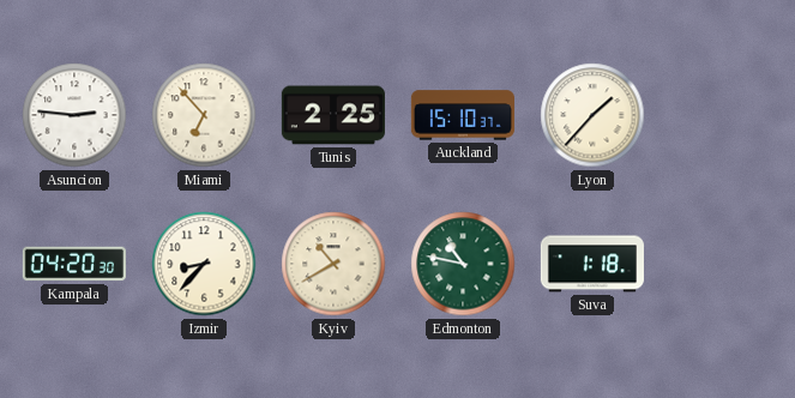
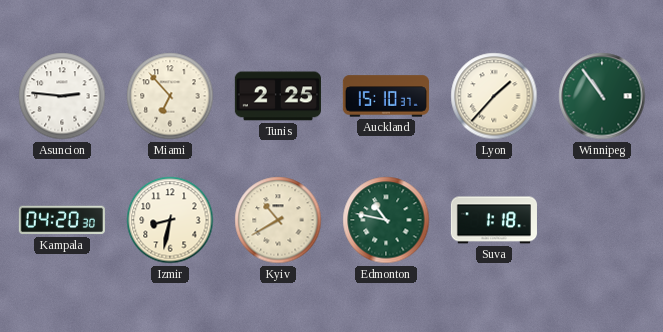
Winnipeg: none -> 10:54 (602, 96)
Izmir: 8:37 -> 8:32 (170, 220)
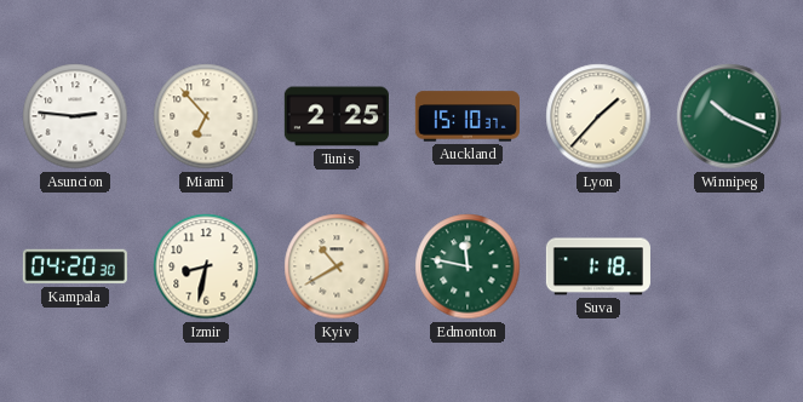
Winnipeg: 10:54 -> 10:19 (729, 116)
Edmonton: 10:47 -> 11:47 (468, 266)
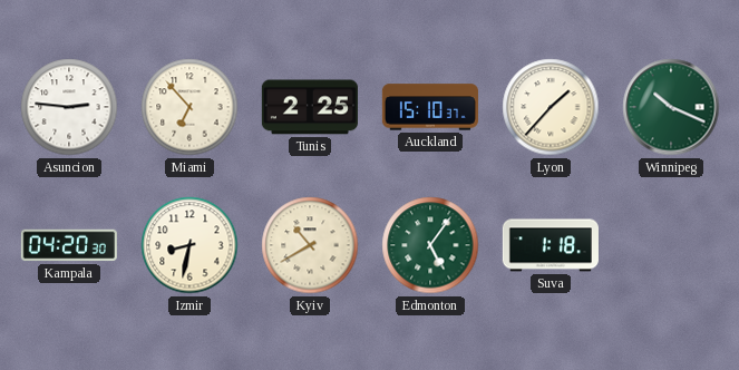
Edmonton: 11:47 -> 5:06 (430, 245)
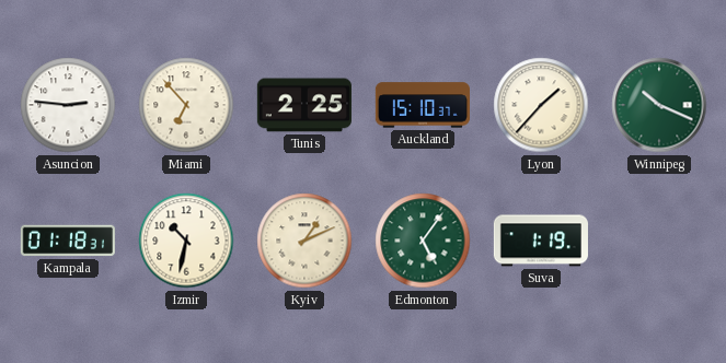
Kampala: 04:20 -> 01:18 (68, 241)
Izmir: 8:32 -> 10:32 (186, 241)
Kyiv: 10:40 -> 1:11 (304, 241)
Suva: 1:18 -> 1:19 (541, 241)
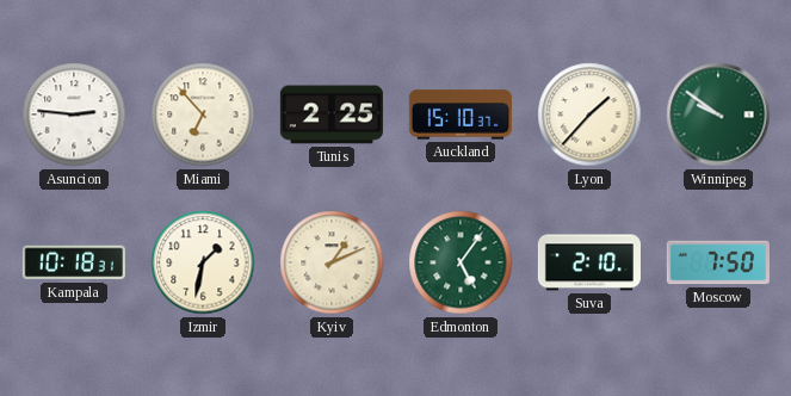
Winnipeg: 10:19 -> 9:51 (718, 115)
Kampala: 01:18 -> 10:18 (74, 262)
Izmir: 10:32 -> 1:32 (203, 262)
Suva: 1:19 -> 2:10 (589, 262)
Moscow: none -> 7:50 (718, 262)
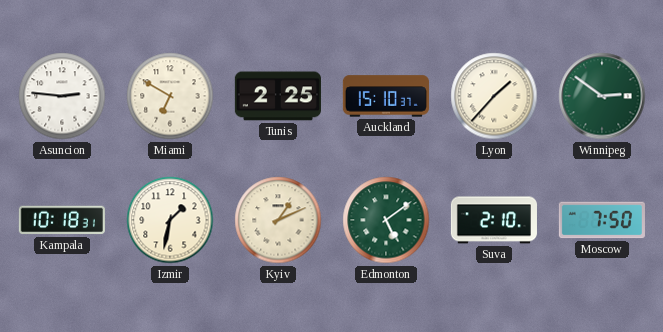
Miami: 6:53 -> 6:50 (170, 96)
Winnipeg: 9:51 -> 2:51 (602, 96)
Edmonton: 5:06 -> 5:09 (386, 220)
